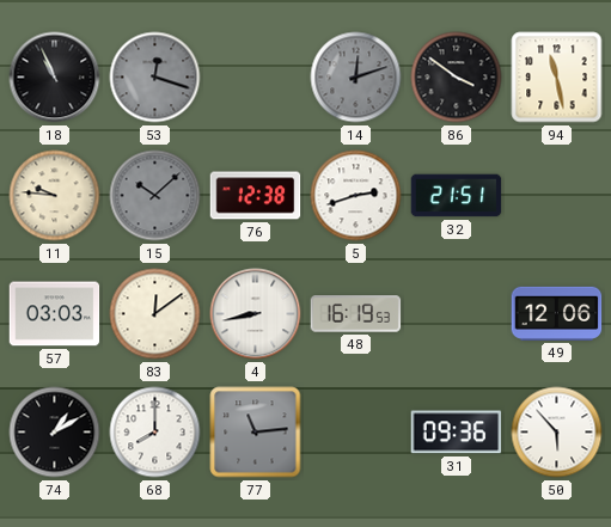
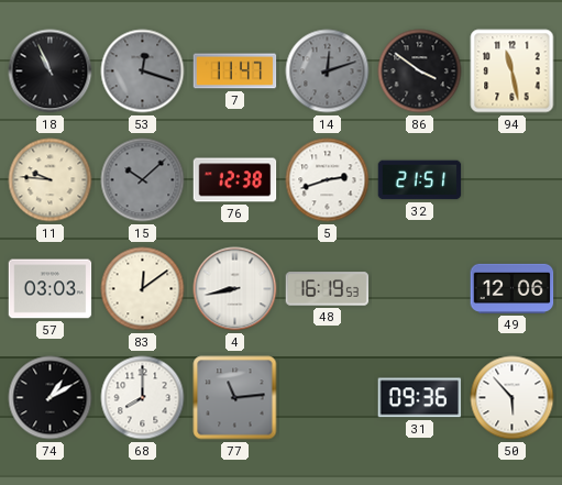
7: none -> 11:47 (235, 71)
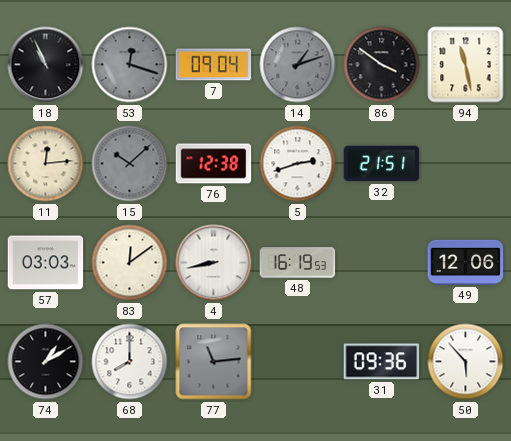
7: 11:47 -> 09:04 (214, 65)
14: 12:12 -> 1:12 (298, 65)
11: 9:46 -> 12:14 (46, 164)
